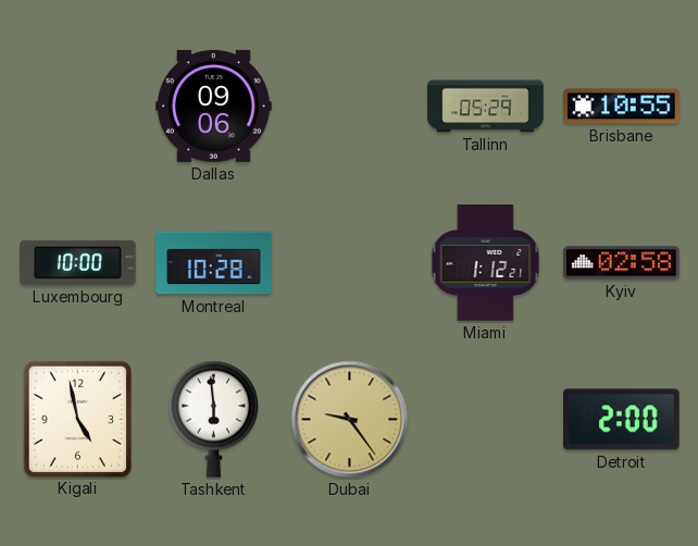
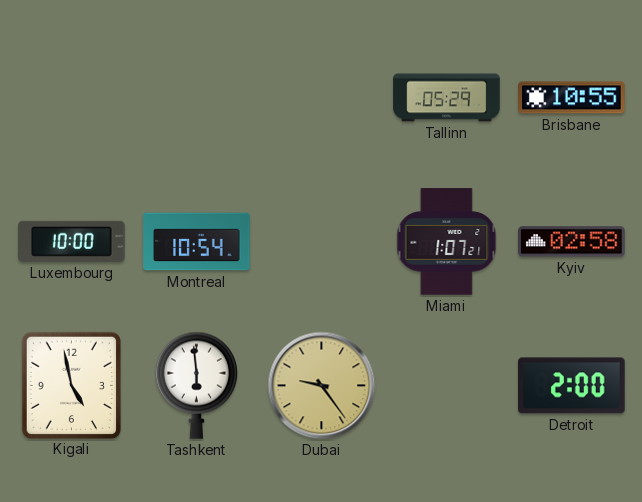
Dallas: 09:06 -> none (214, 106)
Montreal: 10:28 -> 10:54 (197, 242)
Miami: 1:12 -> 1:07 (447, 242)
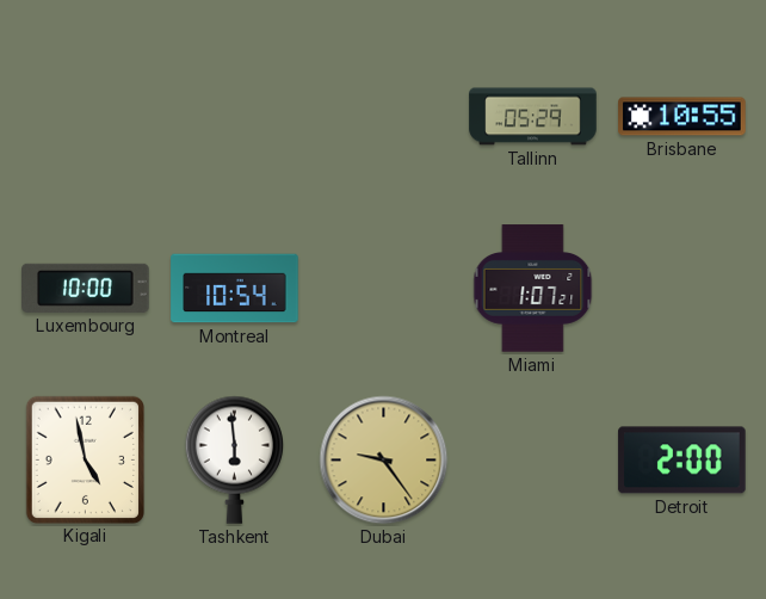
Kyiv: 02:58 -> none (572, 242)
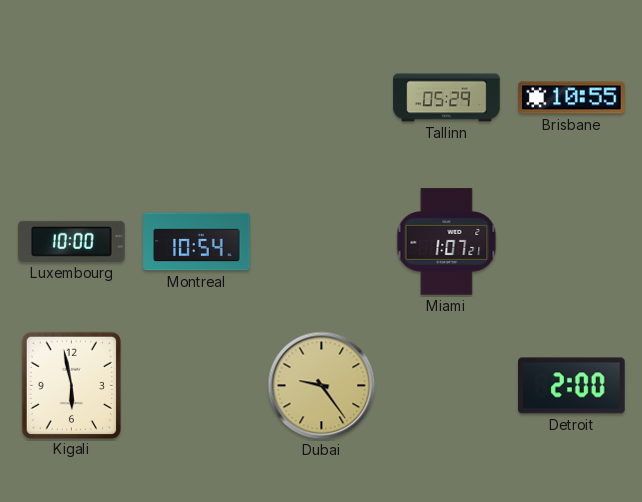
Kigali: 4:58 -> 5:58 (71, 385)
Tashkent: 5:59 -> none (234, 459)
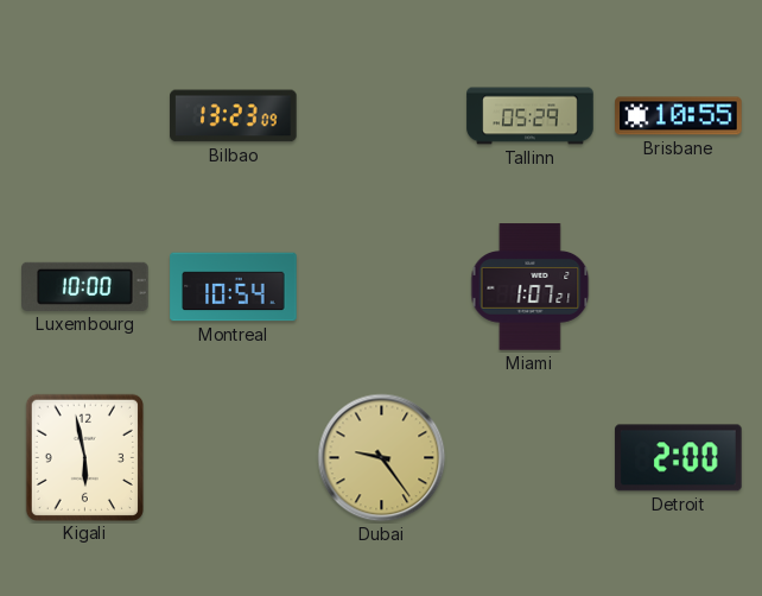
Bilbao: none -> 13:23 (234, 116)
